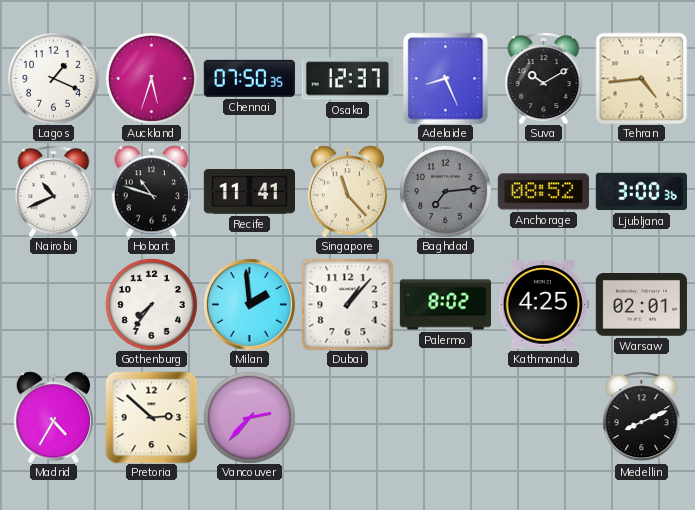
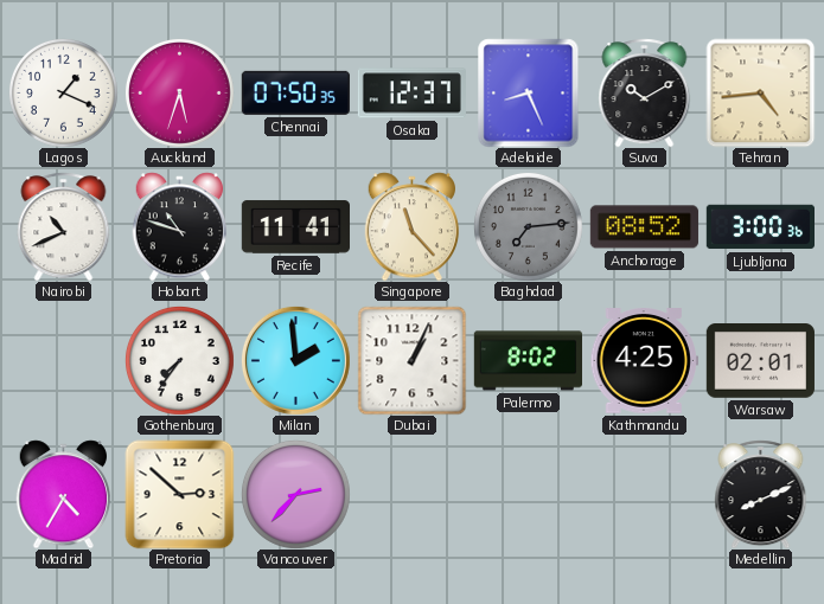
Dubai: 1:07 -> 1:04 (411, 360)
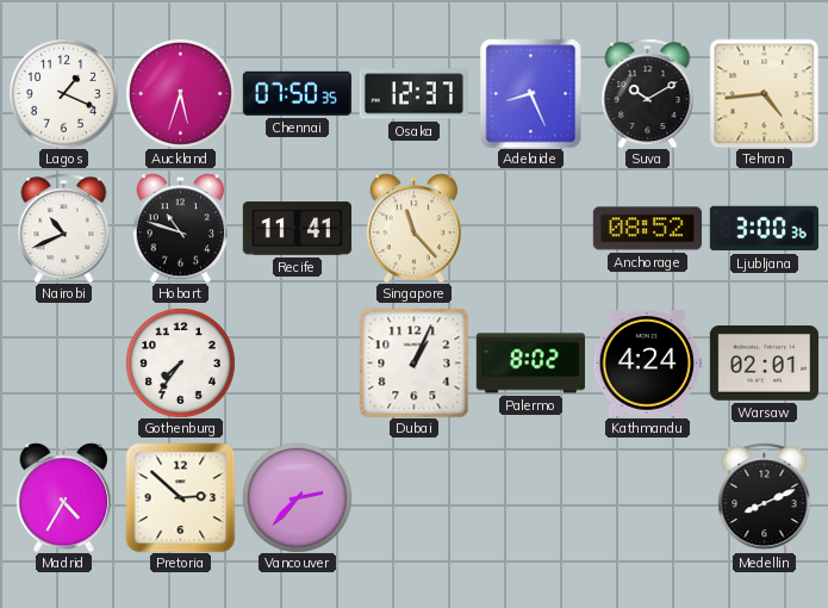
Baghdad: 7:14 -> none (528, 226)
Milan: 1:59 -> none (295, 360)
Kathmandu: 4:25 -> 4:24 (647, 364)
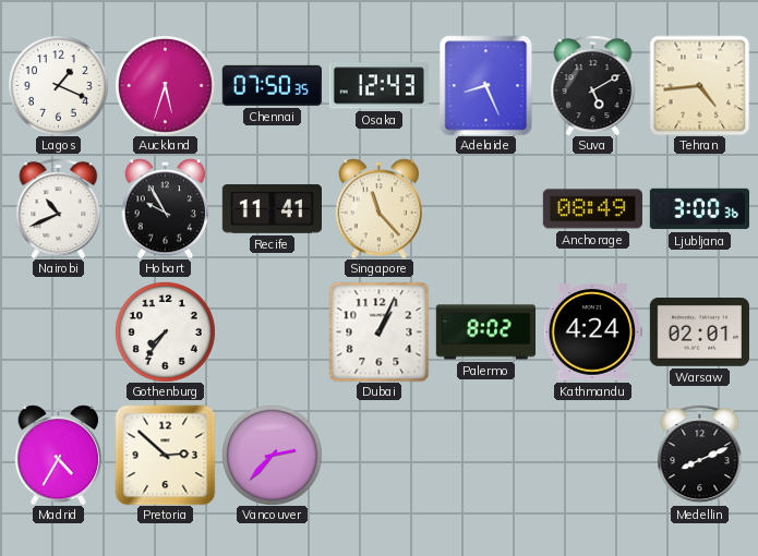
Osaka: 12:37 -> 12:43 (378, 86)
Suva: 10:10 -> 5:10 (593, 85)
Hobart: 10:48 -> 9:55 (166, 208)
Anchorage: 08:52 -> 08:49 (592, 209)
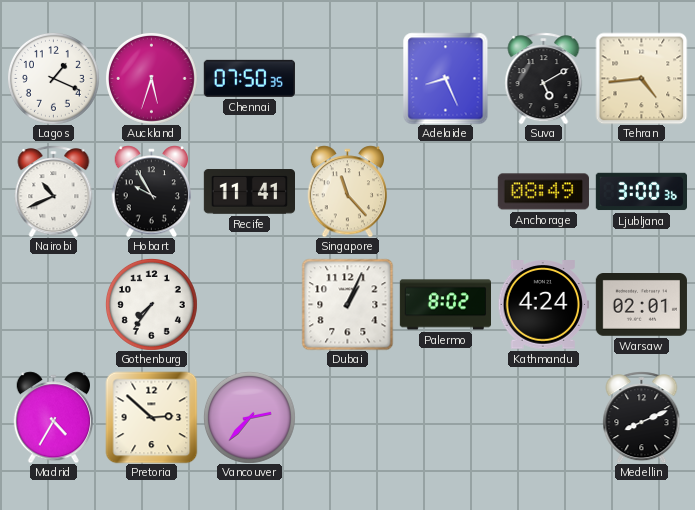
Osaka: 12:43 -> none (378, 86)
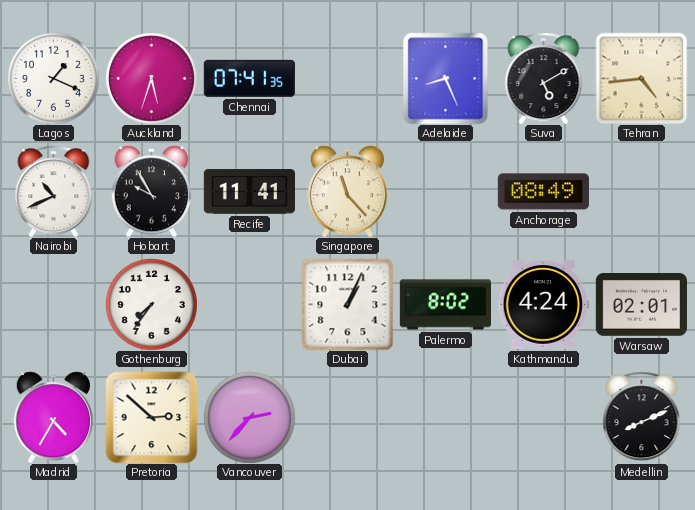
Chennai: 07:50 -> 07:41 (249, 78)
Ljubljana: 3:00 -> none (641, 192)
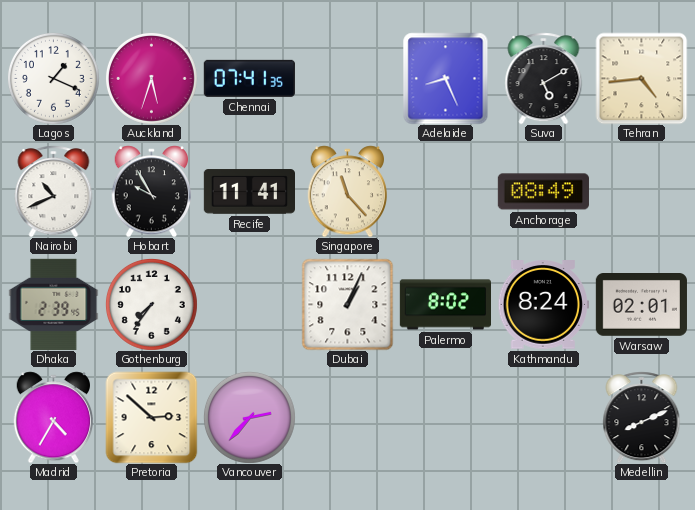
Dhaka: none -> 2:39 (54, 304)
Kathmandu: 4:24 -> 8:24 (543, 305)
